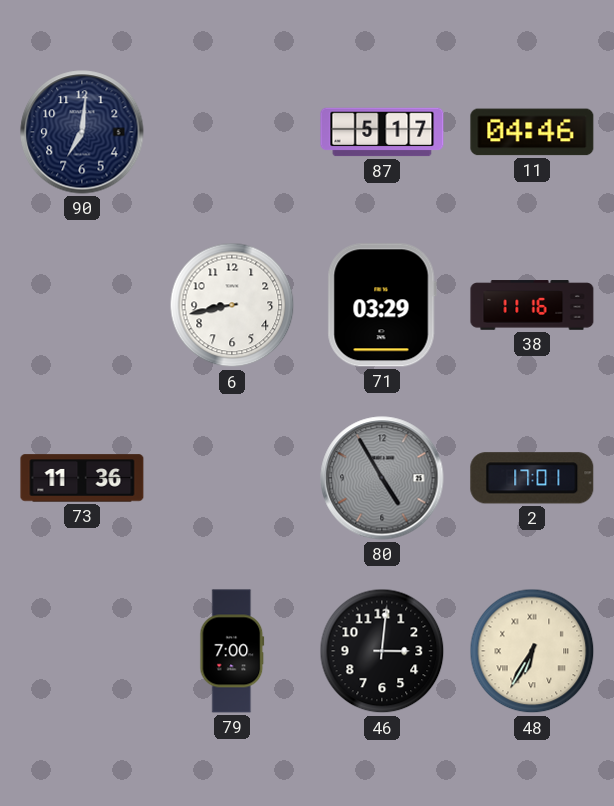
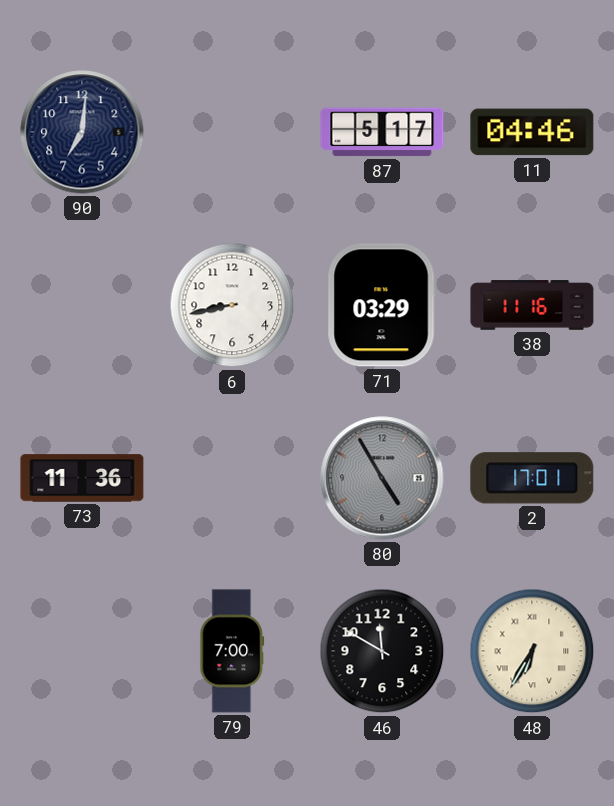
46: 3:01 -> 11:50 (382, 651)
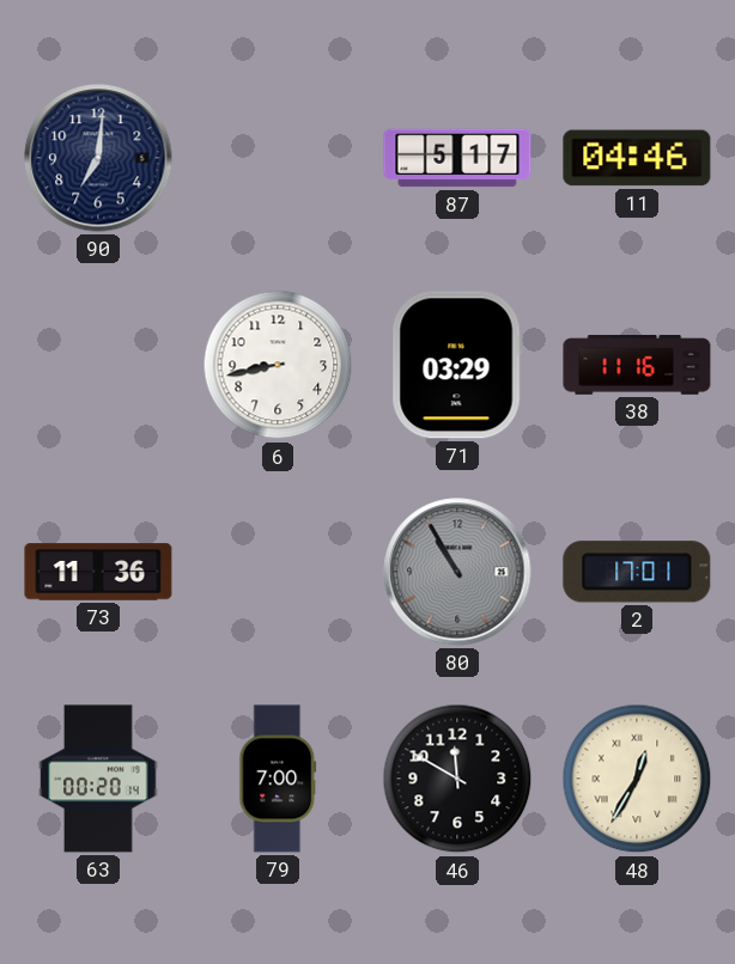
80: 4:55 -> 10:55 (457, 572)
63: none -> 00:20 (98, 779)
48: 6:35 -> 12:35 (637, 779)
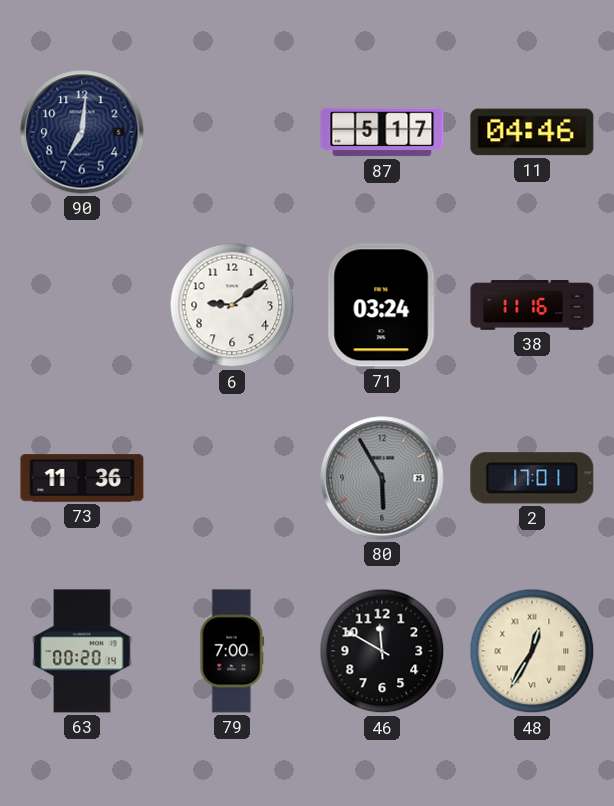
6: 8:43 -> 9:09 (232, 305)
71: 03:29 -> 03:24 (382, 305)
80: 10:55 -> 5:55 (382, 478)
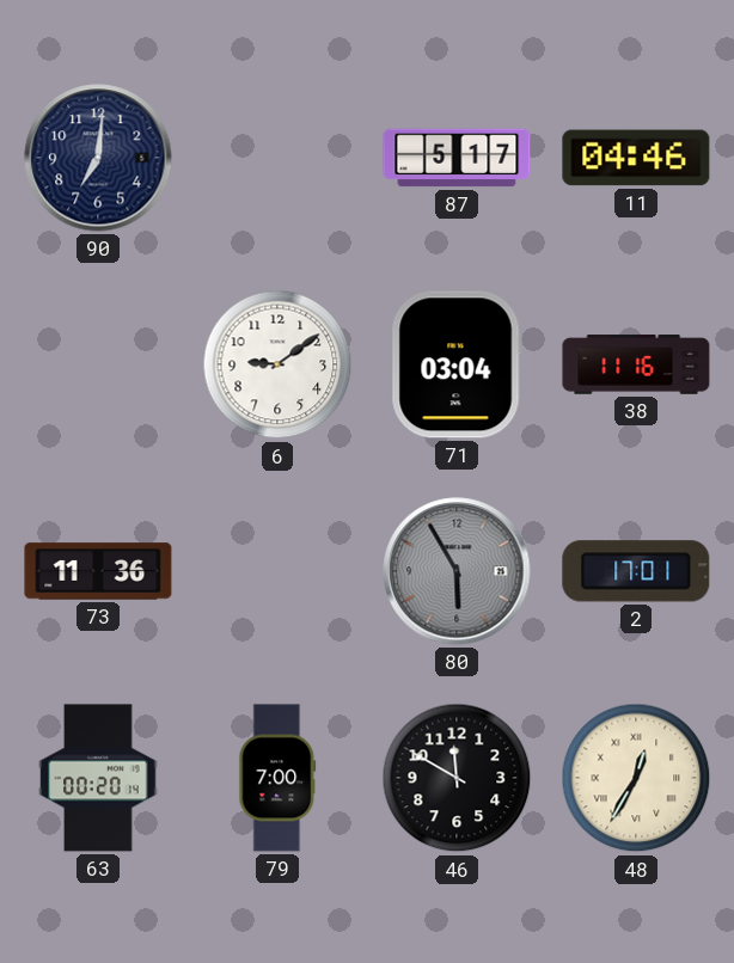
71: 03:24 -> 03:04 (457, 364)
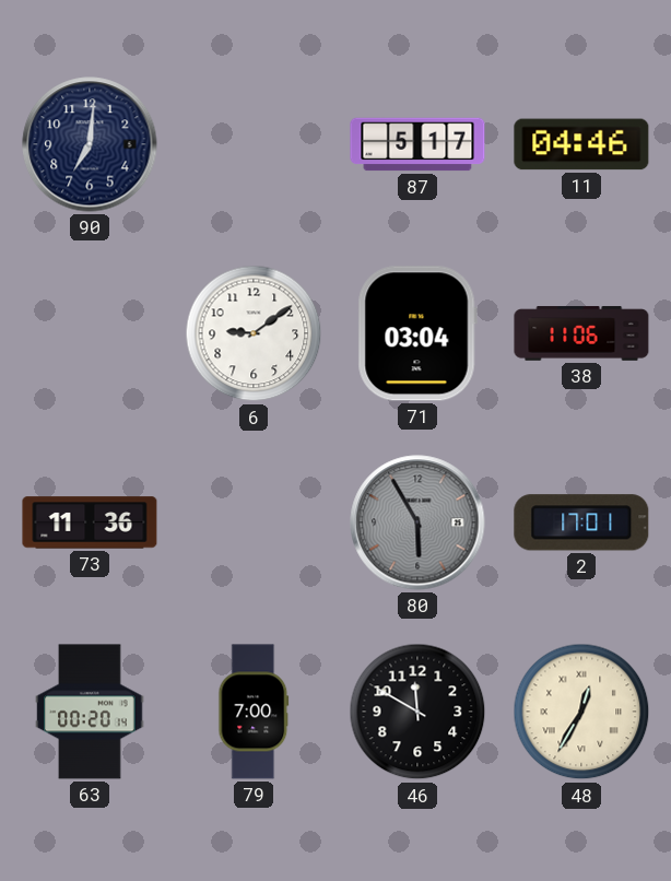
38: 11:16 -> 11:06 (581, 333)
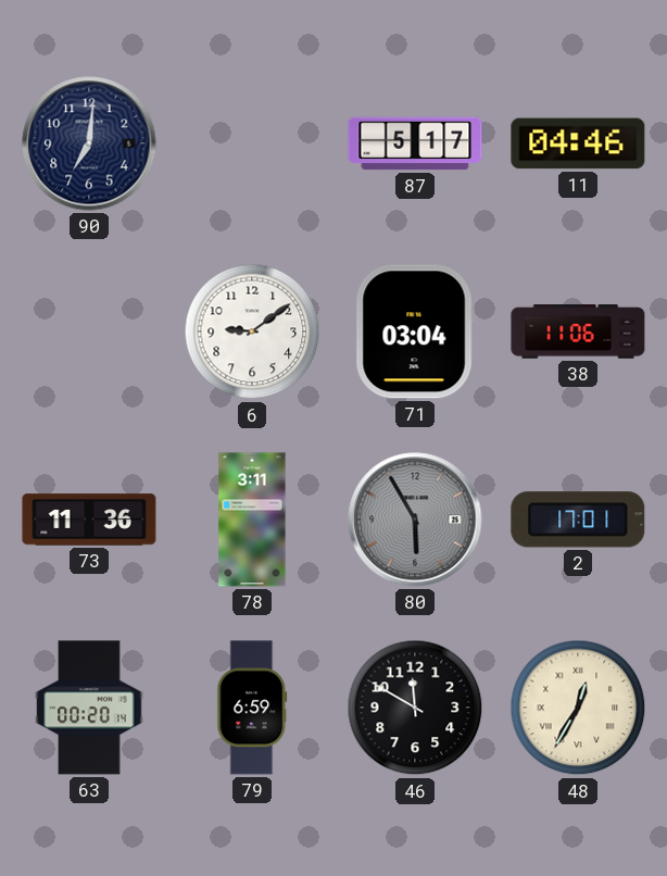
78: none -> 3:11 (252, 520)
79: 7:00 -> 6:59 (252, 708)
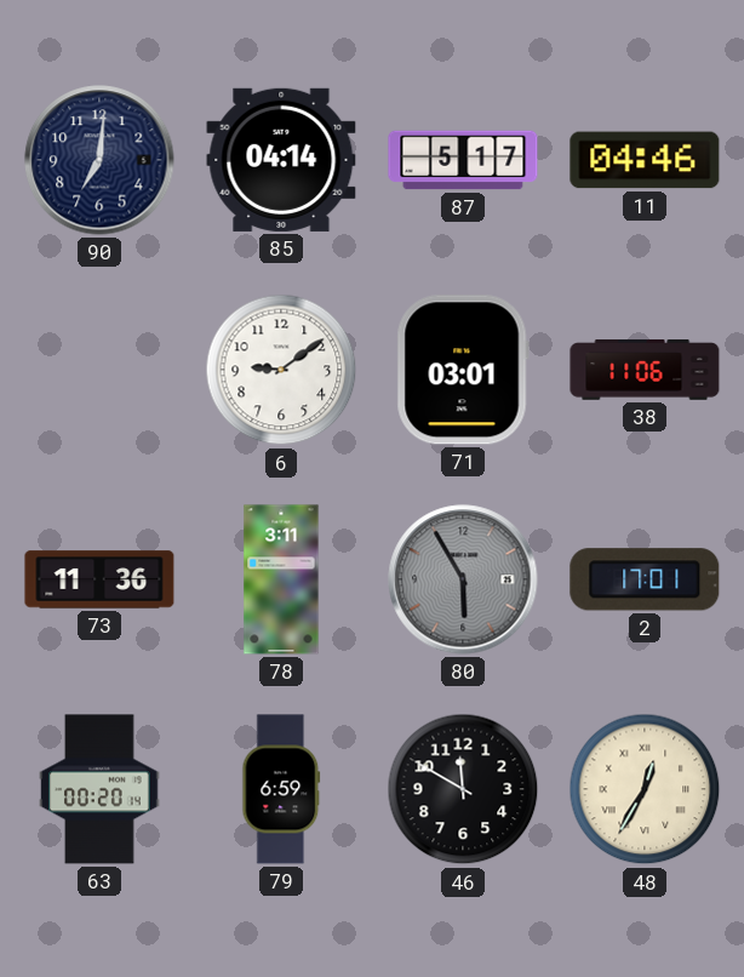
85: none -> 04:14 (281, 160)
71: 03:04 -> 03:01 (463, 370)
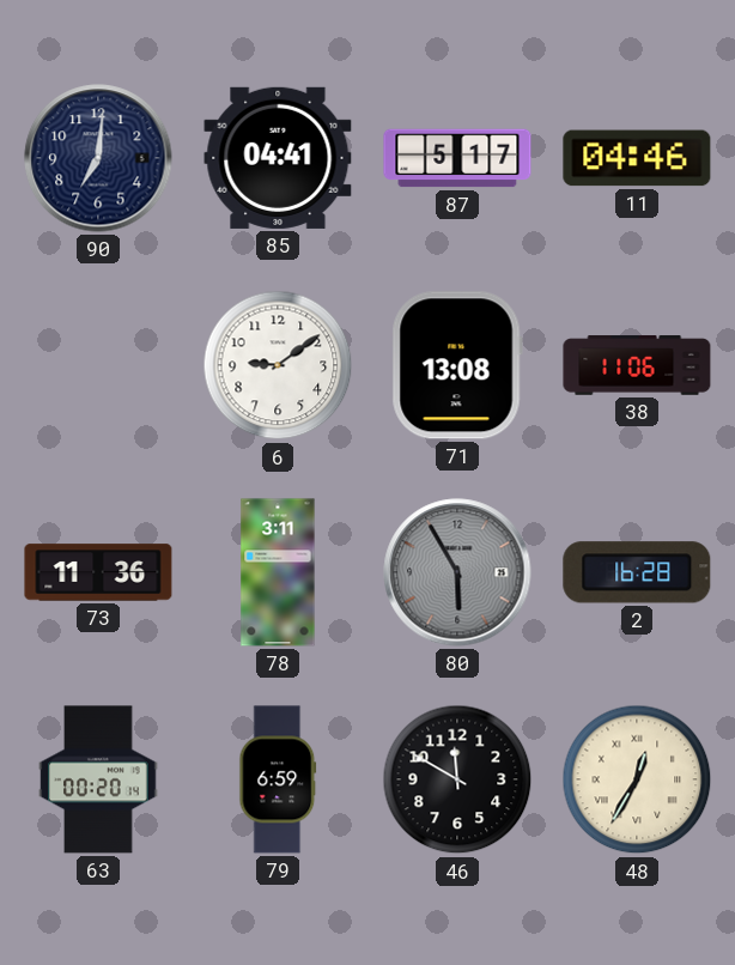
85: 04:14 -> 04:41 (278, 158)
71: 03:01 -> 13:08 (457, 365)
2: 17:01 -> 16:28 (637, 572)
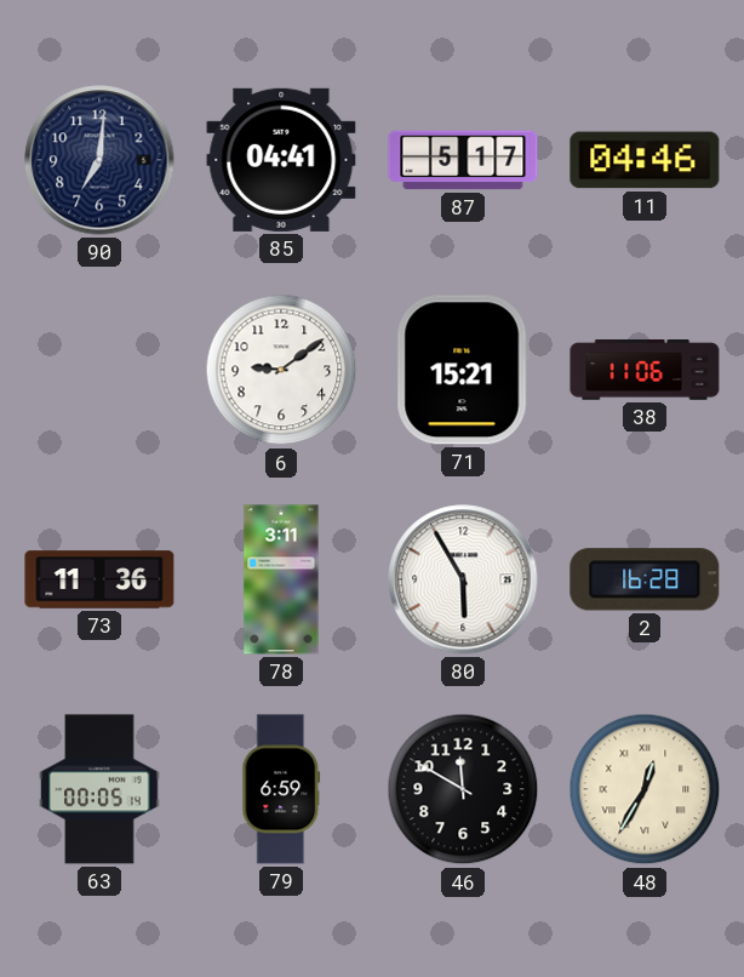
71: 13:08 -> 15:21 (463, 370)
80 dial: grey -> white (463, 579)
63: 00:20 -> 00:05 (99, 789)
